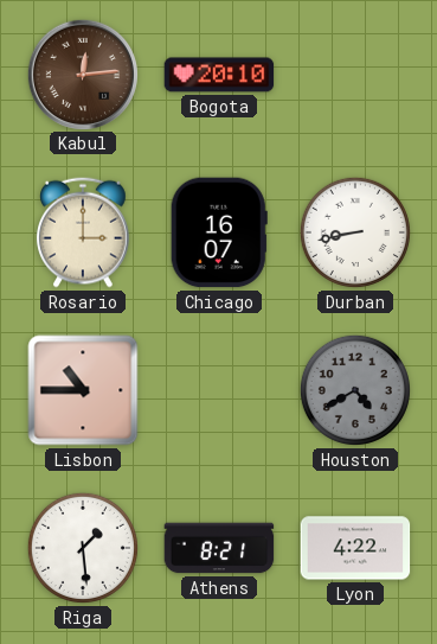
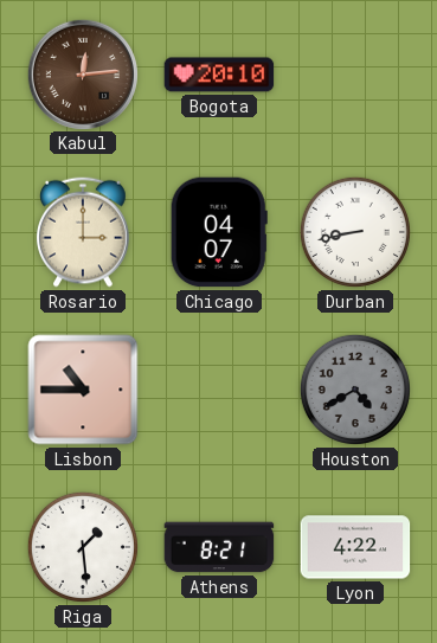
Chicago: 16:07 -> 04:07 (219, 232)
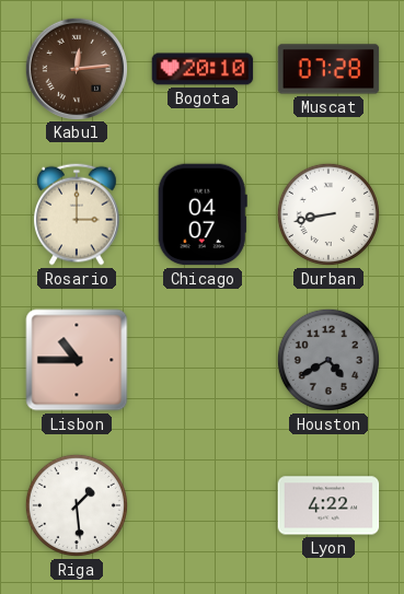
Muscat: none -> 07:28 (328, 69)
Athens: 8:21 -> none (219, 547)
